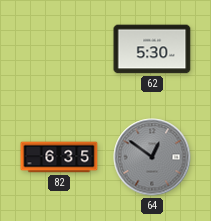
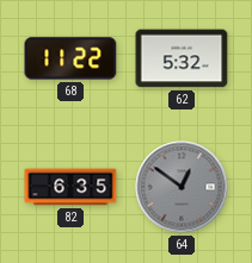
68: none -> 11:22 (70, 58)
62: 5:30 -> 5:32 (182, 58)
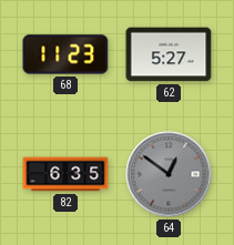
68: 11:22 -> 11:23 (65, 54)
62: 5:32 -> 5:27 (169, 54)
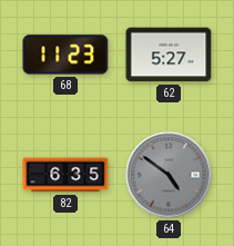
64: 12:51 -> 4:51 (169, 175)
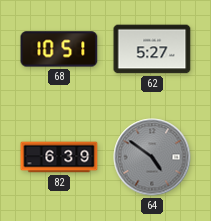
68: 11:23 -> 10:51 (59, 49)
82: 6:35 -> 6:39 (59, 157)
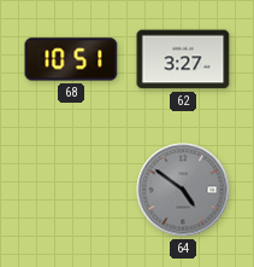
62: 5:27 -> 3:27 (183, 59)
82: 6:39 -> none (59, 157)
